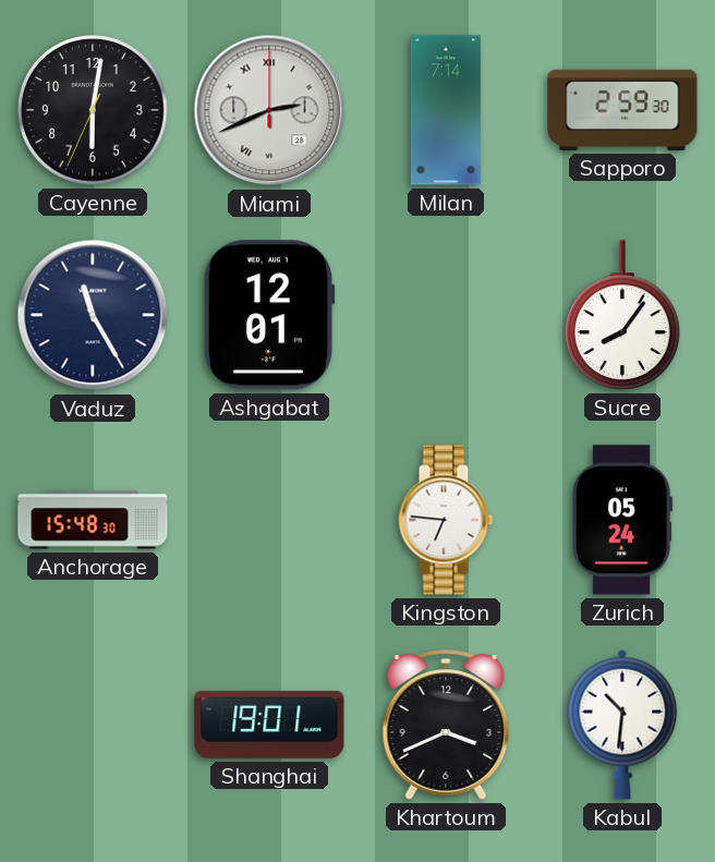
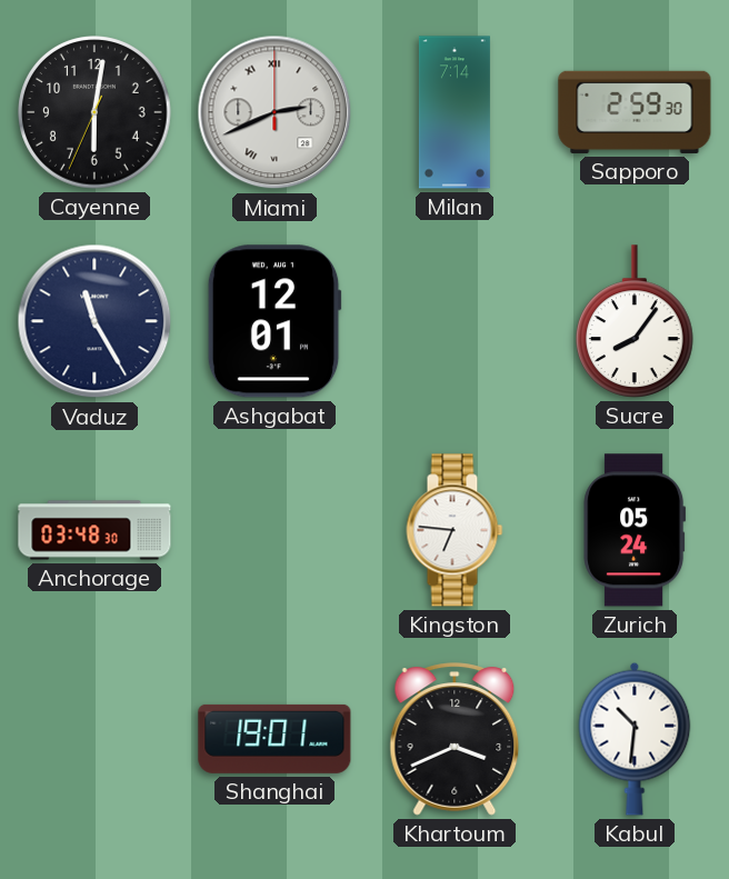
Anchorage: 15:48 -> 03:48 (94, 530)
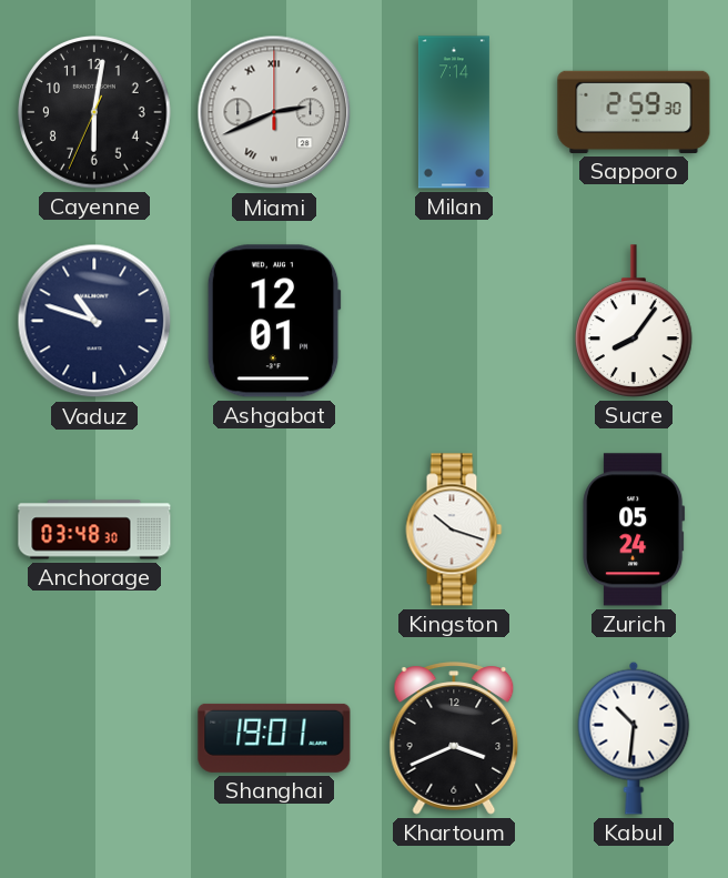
Vaduz: 11:25 -> 10:48 (94, 321)
Kingston: 6:46 -> 10:18 (454, 529)
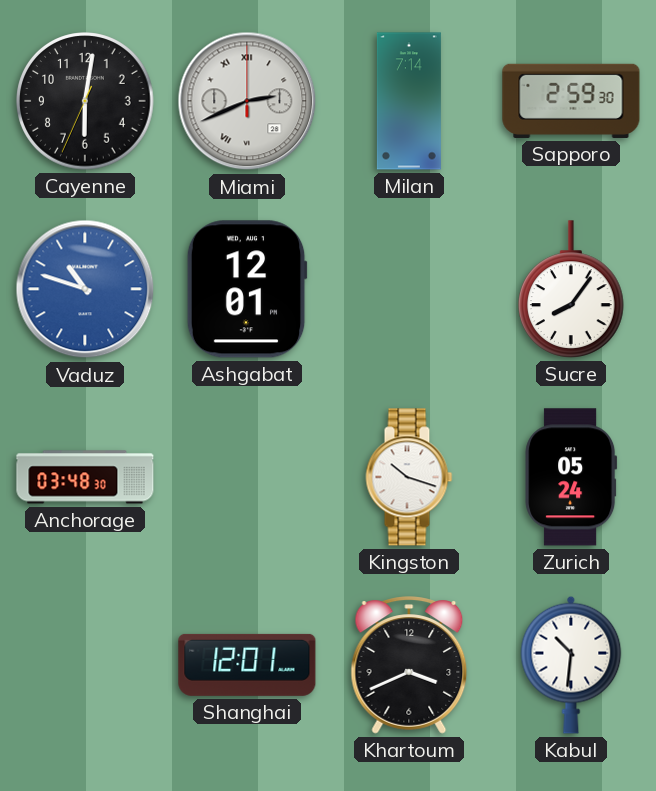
Vaduz dial: navy -> blue (85, 289)
Shanghai: 19:01 -> 12:01 (247, 665)
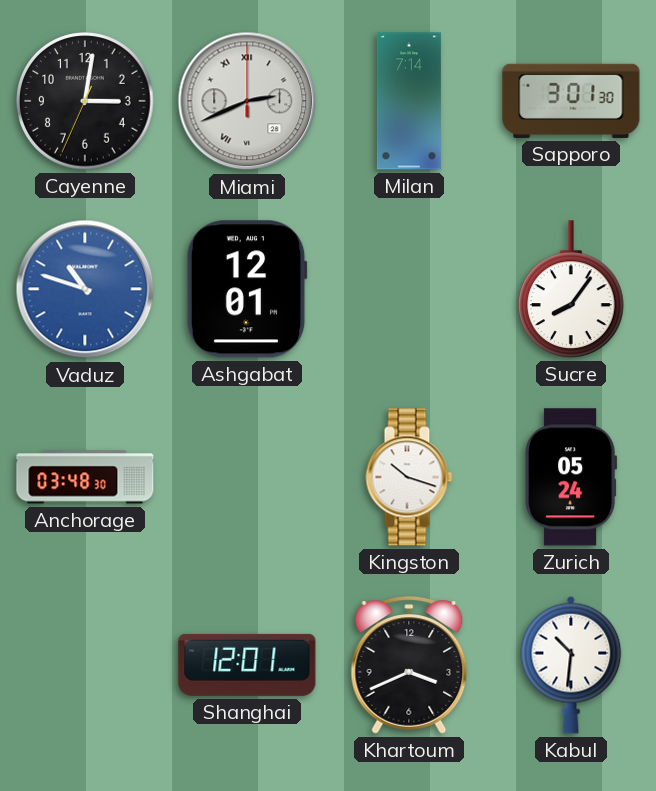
Cayenne: 6:01 -> 3:01 (85, 101)
Sapporo: 2:59 -> 3:01 (571, 101)
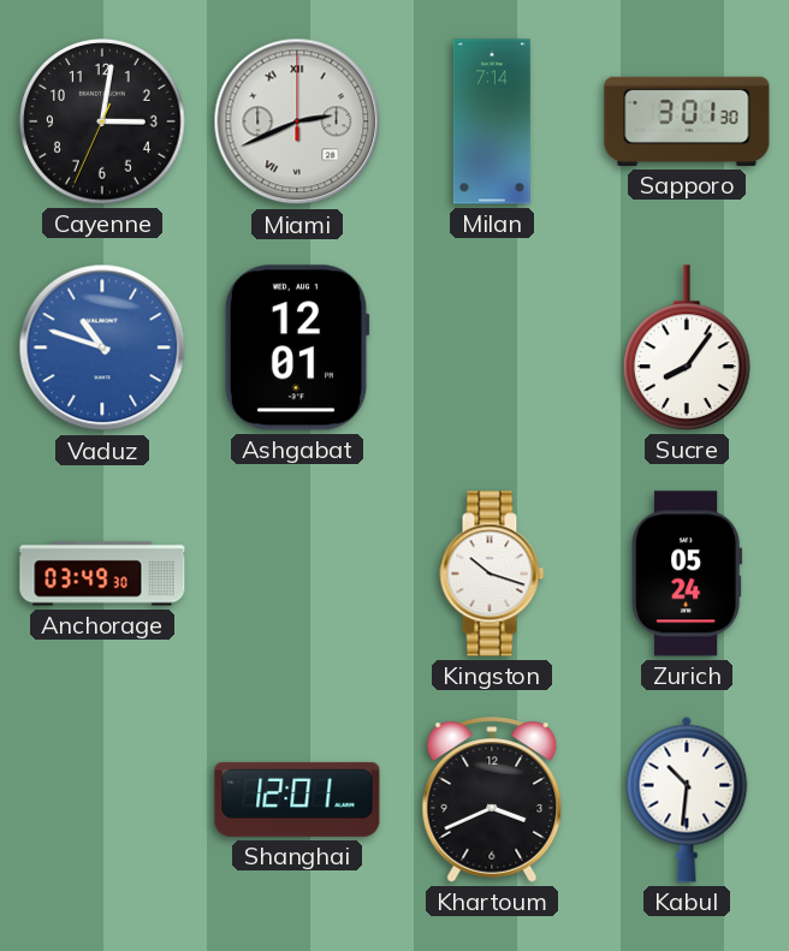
Anchorage: 03:48 -> 03:49 (102, 573)
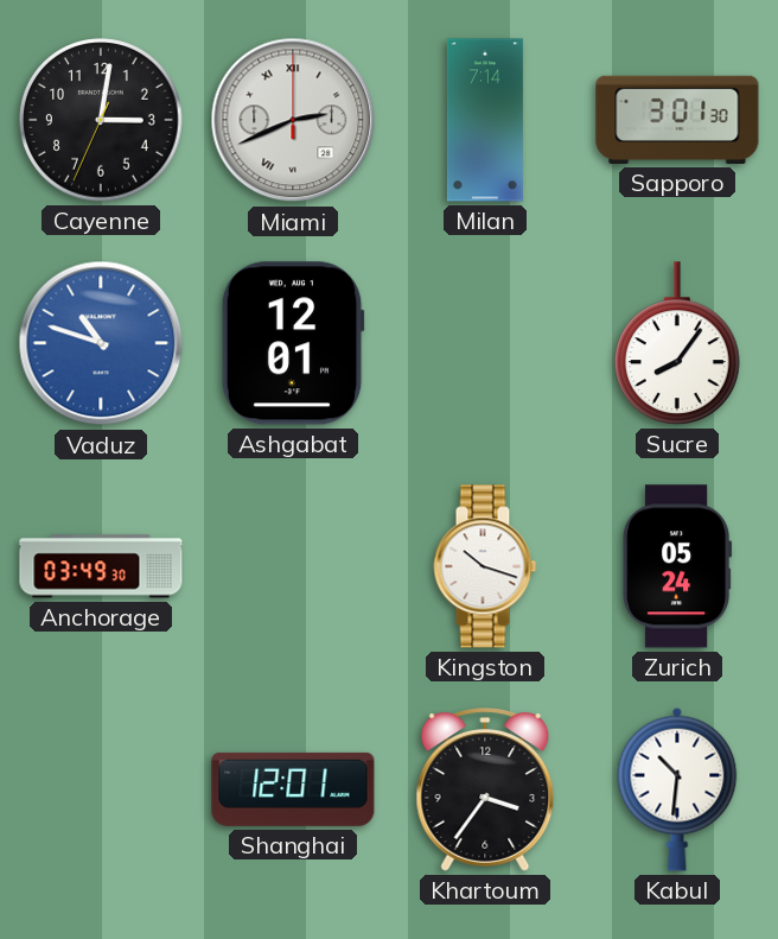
Khartoum: 3:41 -> 3:36 (485, 789)
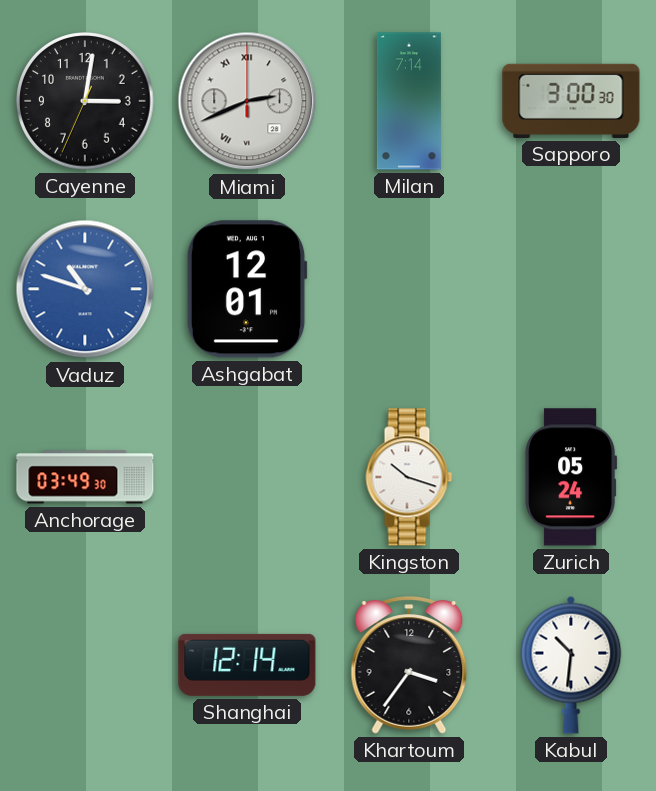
Sapporo: 3:01 -> 3:00 (571, 101)
Sucre: 8:06 -> none (678, 343)
Shanghai: 12:01 -> 12:14 (247, 665)
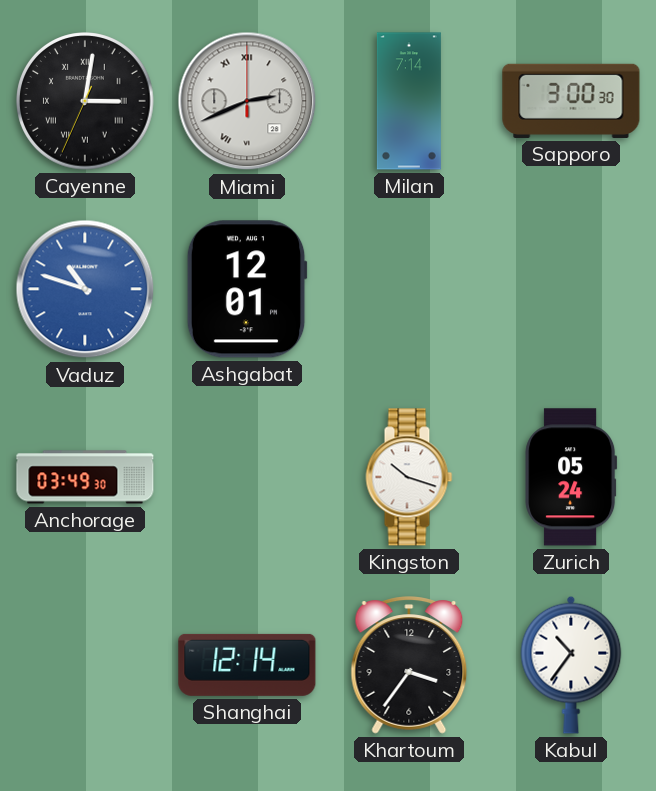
Cayenne numerals: Arabic -> Roman (85, 101)
Kabul: 10:31 -> 10:36 (571, 665)
